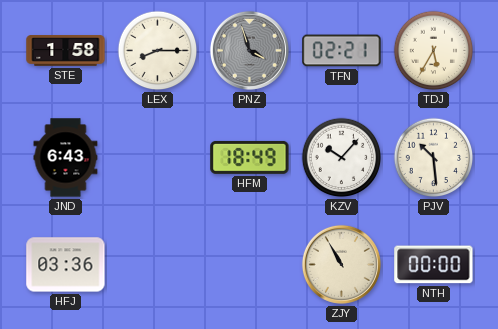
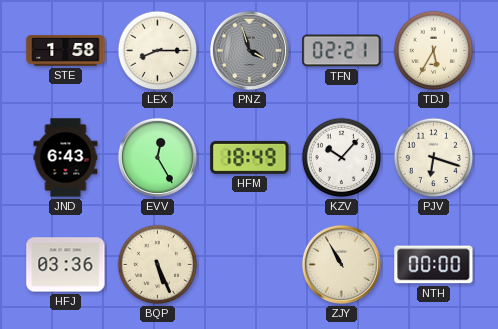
EVV: none -> 12:25 (157, 157)
PJV: 10:29 -> 6:18 (434, 158)
BQP: none -> 5:26 (158, 265)
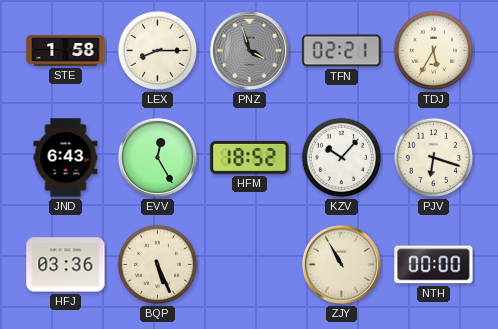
HFM: 18:49 -> 18:52 (250, 157)
